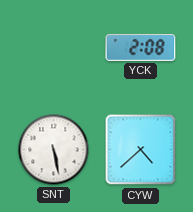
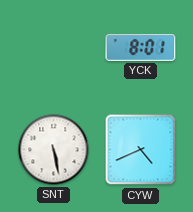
YCK: 2:08 -> 8:01 (141, 47)
CYW: 4:38 -> 4:41 (141, 150)
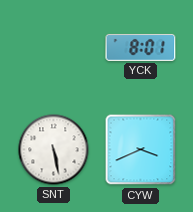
CYW: 4:41 -> 3:41 (141, 150)
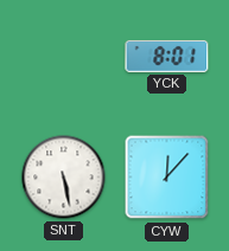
CYW: 3:41 -> 12:07 (167, 178)
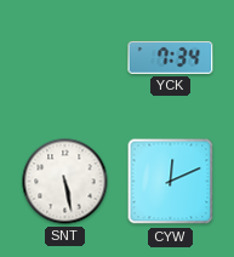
YCK: 8:01 -> 7:34 (171, 57)
CYW: 12:07 -> 12:11 (171, 182)
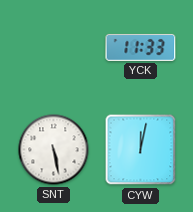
YCK: 7:34 -> 11:33 (141, 47)
CYW: 12:11 -> 12:02 (141, 150)
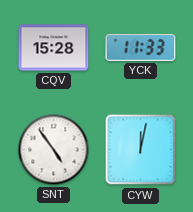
CQV: none -> 15:28 (54, 48)
SNT: 5:28 -> 4:54 (54, 150)
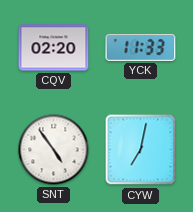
CQV: 15:28 -> 02:20 (54, 48)
CYW: 12:02 -> 7:02 (141, 150)
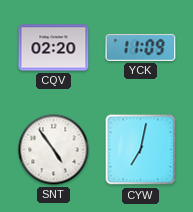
YCK: 11:33 -> 11:09 (141, 47)
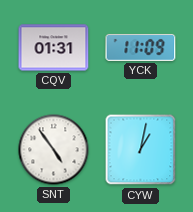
CQV: 02:20 -> 01:31 (54, 48)
CYW: 7:02 -> 1:02 (141, 150)
